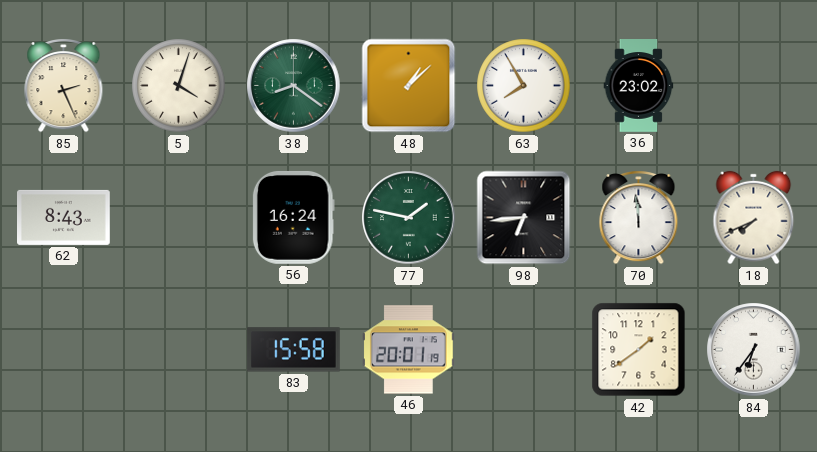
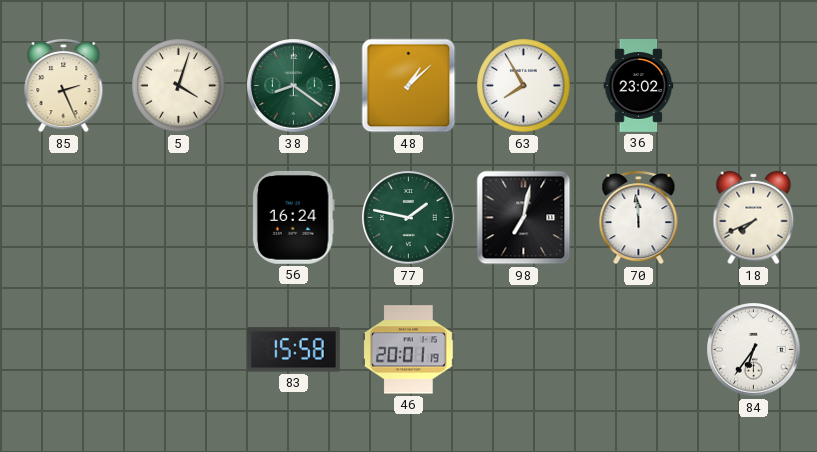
62: 8:43 -> none (64, 217)
98: 6:44 -> 7:02 (524, 218)
42: 1:39 -> none (639, 350)
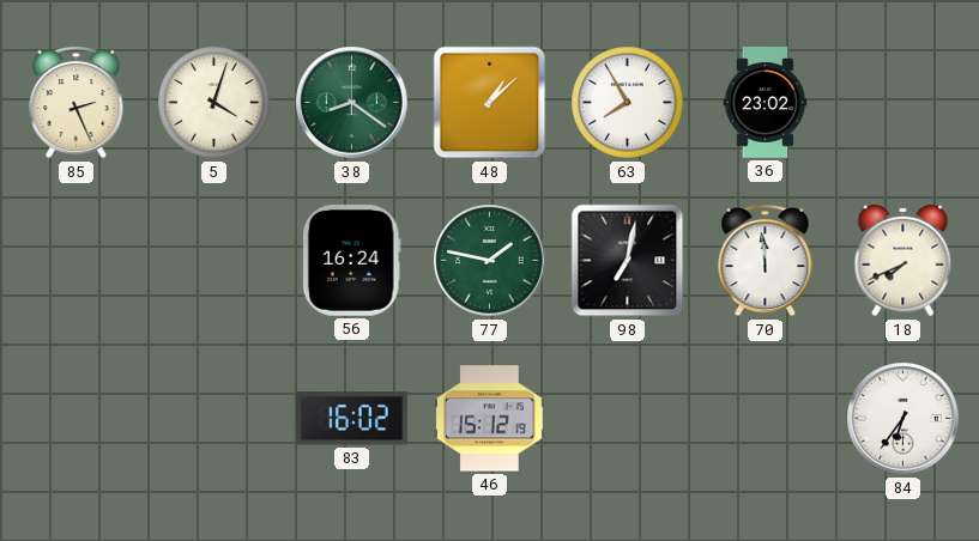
83: 15:58 -> 16:02 (351, 419)
46: 20:01 -> 15:12 (489, 419)
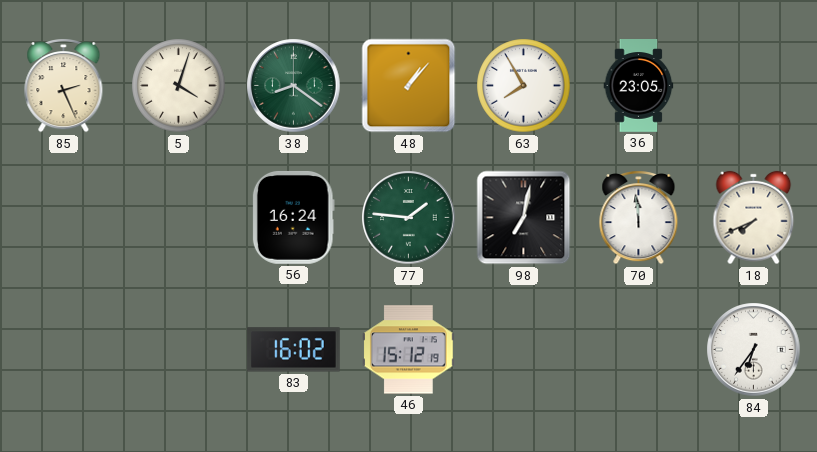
48: 1:08 -> 1:07 (409, 86)
36: 23:02 -> 23:05 (639, 86)
77: 1:47 -> 1:46 (409, 218)
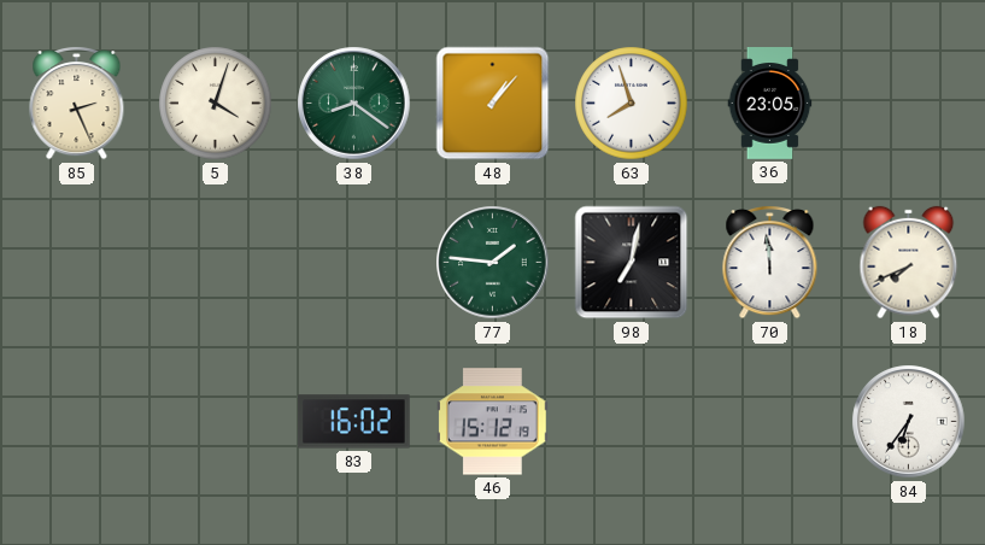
63: 7:55 -> 7:57 (632, 104)
56: 16:24 -> none (293, 217)
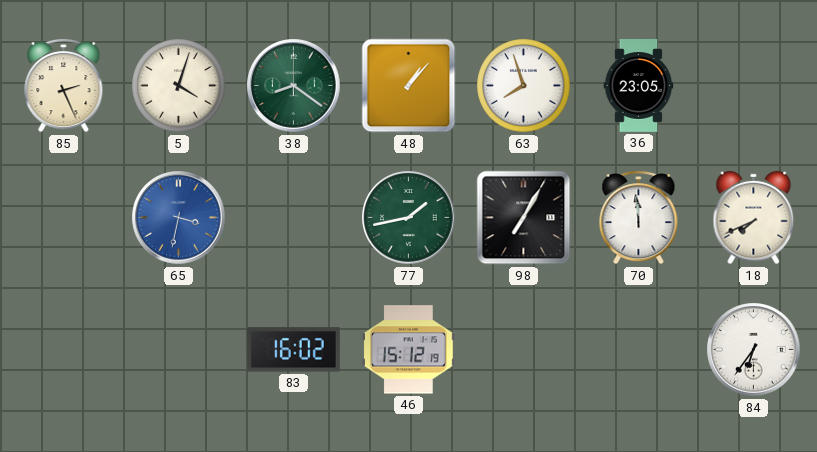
65: none -> 3:32 (179, 218)
77: 1:46 -> 1:43 (409, 218)
98: 7:02 -> 7:05 (524, 218)
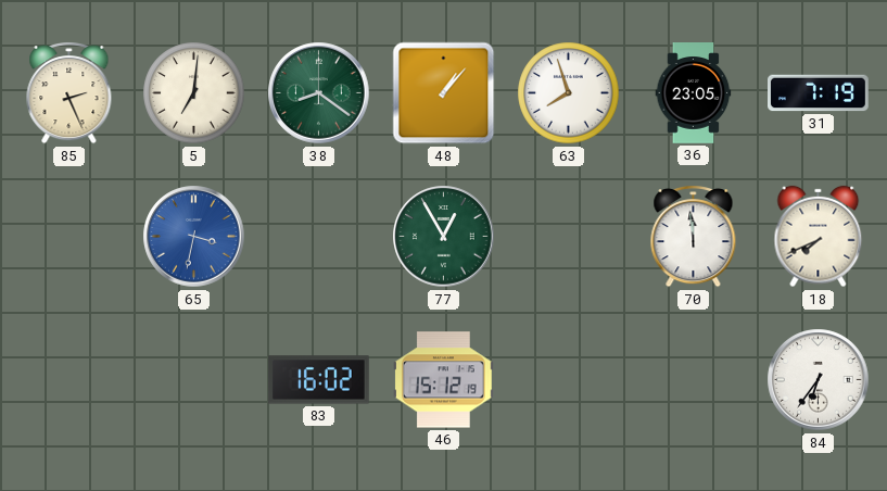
5: 4:03 -> 7:01 (194, 93)
31: none -> 7:19 (819, 93)
77: 1:43 -> 12:55 (444, 237)
98: 7:05 -> none (524, 218)
